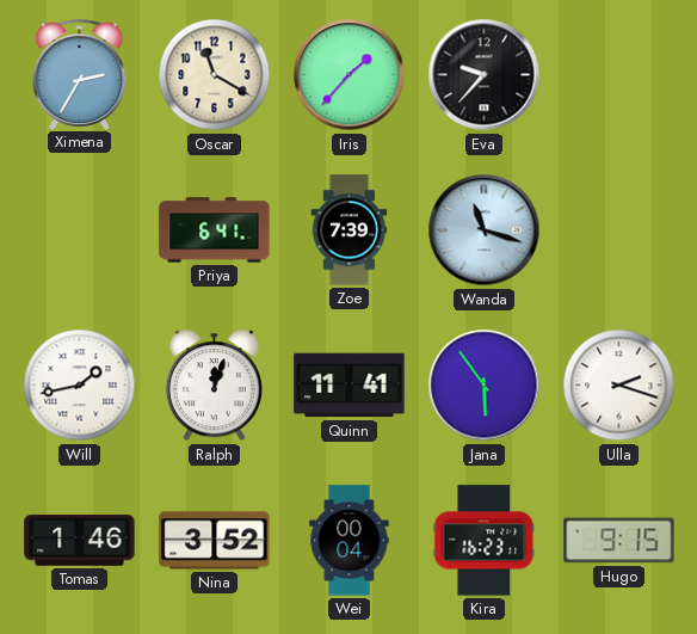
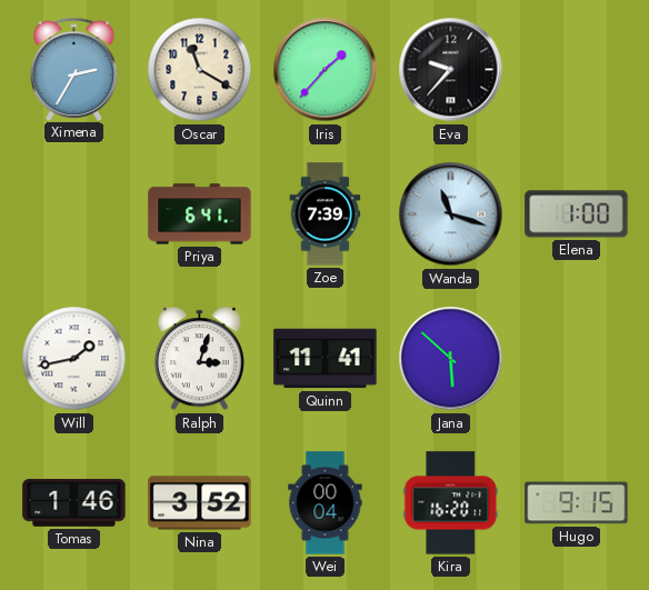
Elena: none -> 1:00 (577, 214)
Ralph: 12:03 -> 3:03 (199, 359)
Jana: 5:54 -> 5:52 (451, 359)
Ulla: 2:18 -> none (619, 386)
Kira: 16:23 -> 16:20 (451, 503)
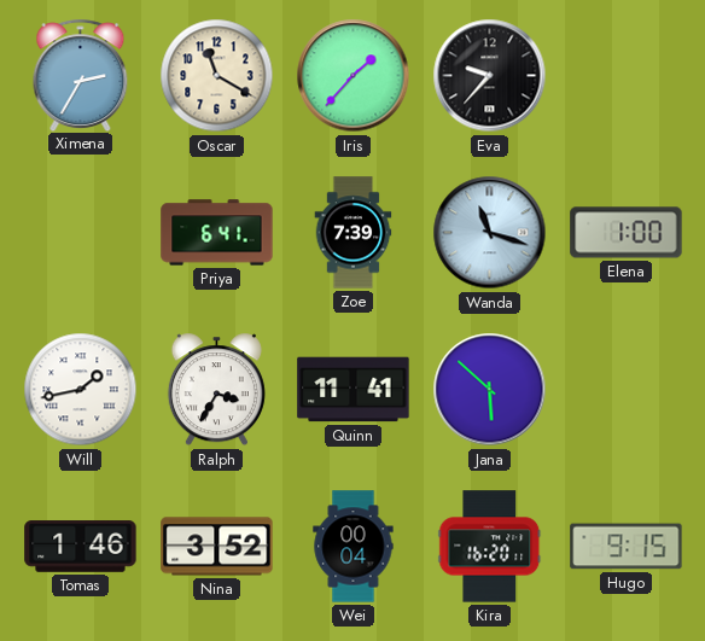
Ralph: 3:03 -> 3:35 (216, 390)
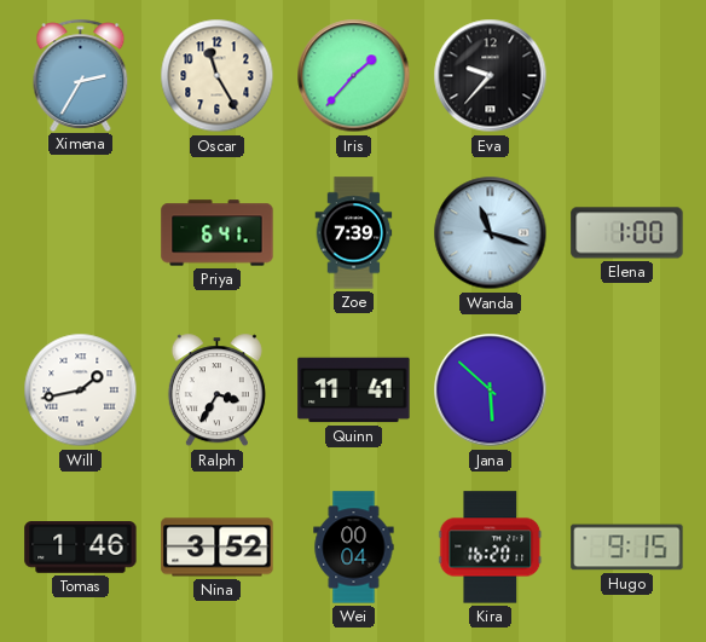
Oscar: 11:20 -> 11:25 (218, 76)
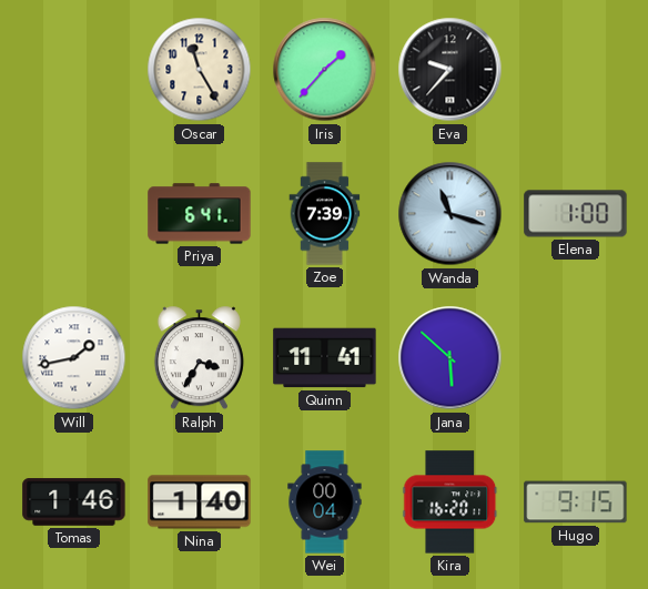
Ximena: 2:35 -> none (81, 75)
Nina: 3:52 -> 1:40 (200, 502)
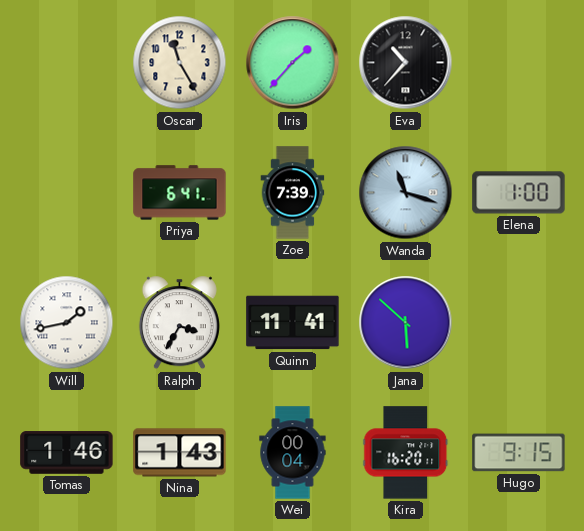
Eva: 9:37 -> 10:37 (406, 63)
Nina: 1:40 -> 1:43 (180, 453)
